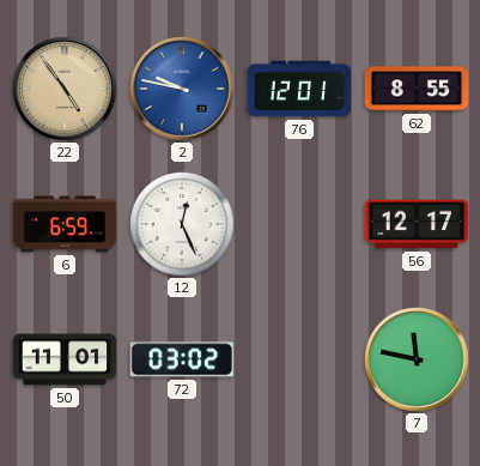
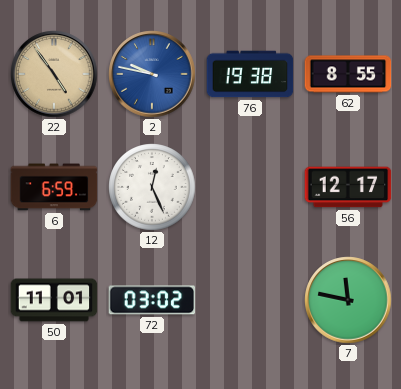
76: 12:01 -> 19:38 (250, 74)
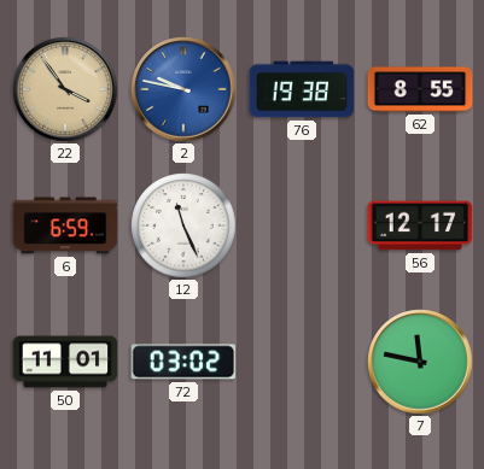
22: 4:54 -> 3:54 (65, 89)
12: 12:26 -> 11:26 (183, 225)
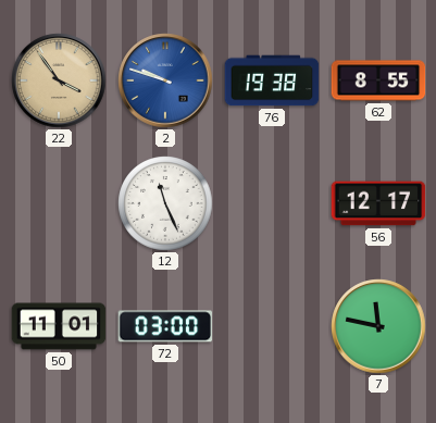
2: 9:47 -> 9:48 (165, 80)
6: 6:59 -> none (65, 225)
72: 03:02 -> 03:00 (165, 326)
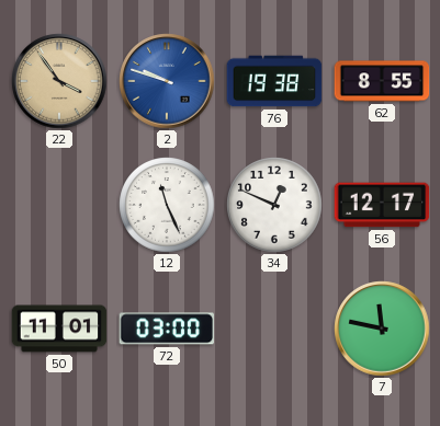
34: none -> 12:49 (274, 205)
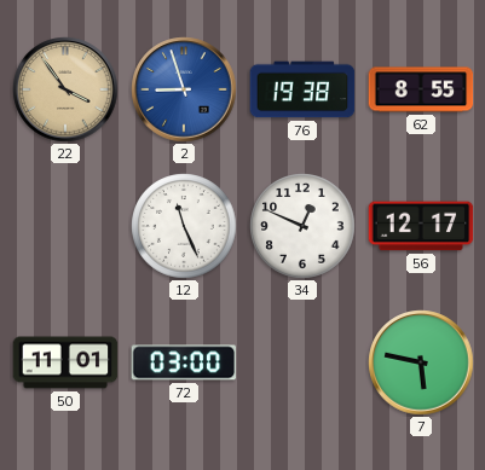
2: 9:48 -> 8:57 (184, 89)
7: 11:47 -> 5:47 (421, 362)
